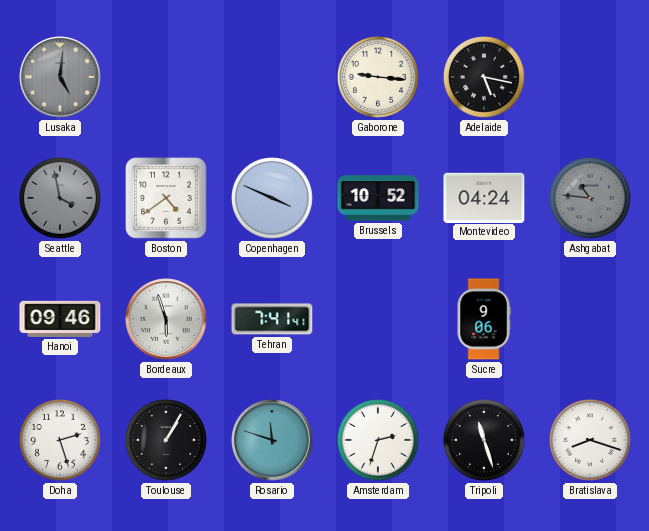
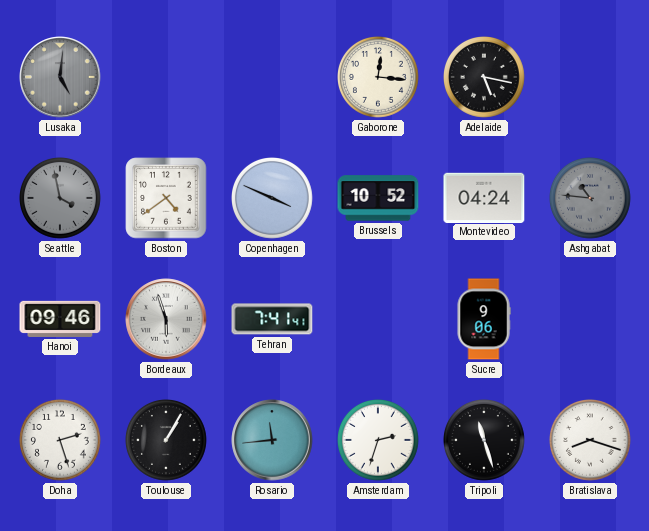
Gaborone: 9:16 -> 12:16 (379, 78)
Rosario: 11:48 -> 11:44 (272, 440)
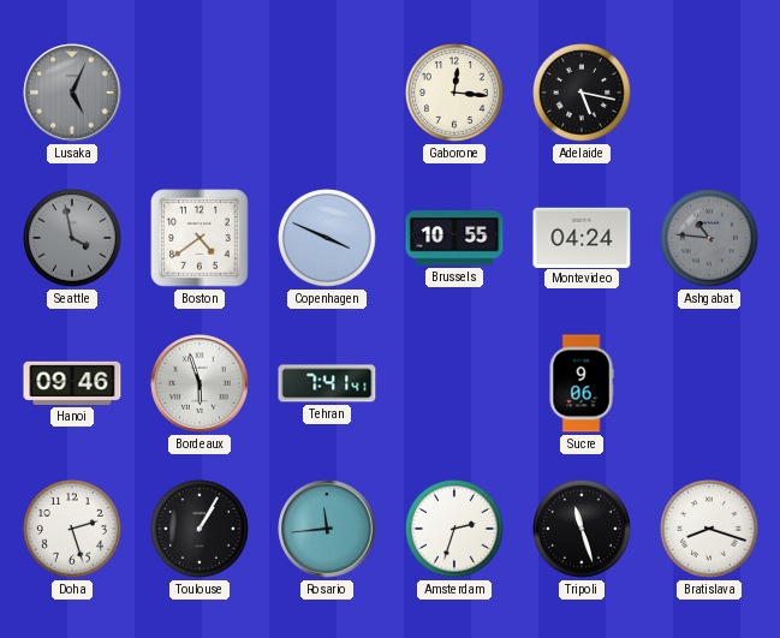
Lusaka: 5:01 -> 5:04 (72, 93)
Brussels: 10:52 -> 10:55 (454, 238)
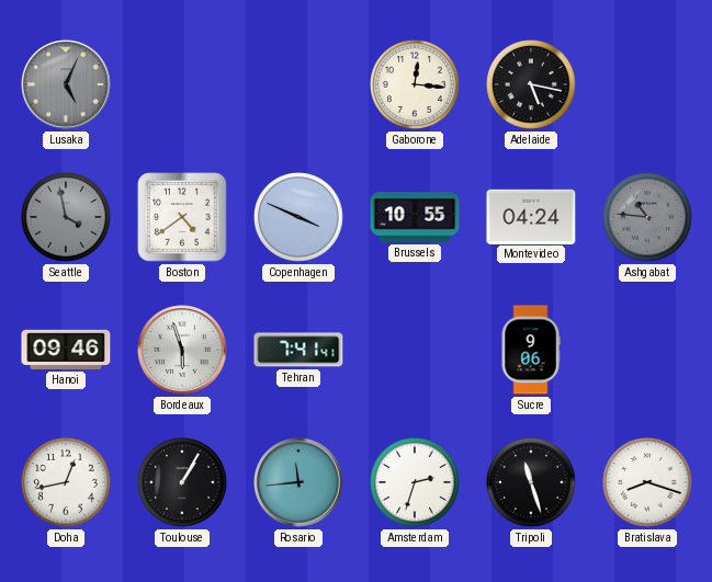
Doha: 2:27 -> 12:43 (67, 483)
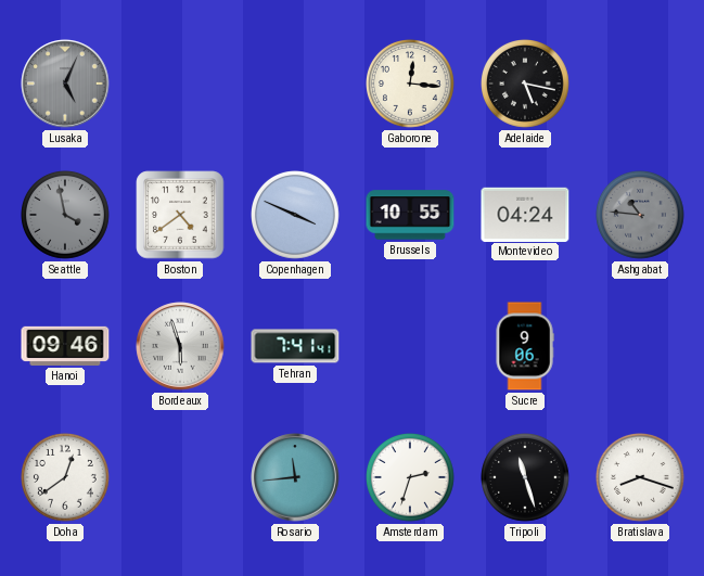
Doha: 12:43 -> 12:39 (66, 478)
Toulouse: 1:05 -> none (183, 483)
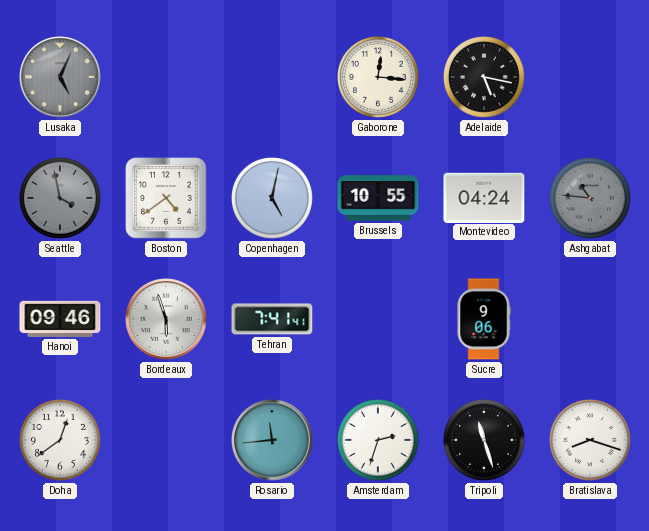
Copenhagen: 3:49 -> 5:02 (273, 199)
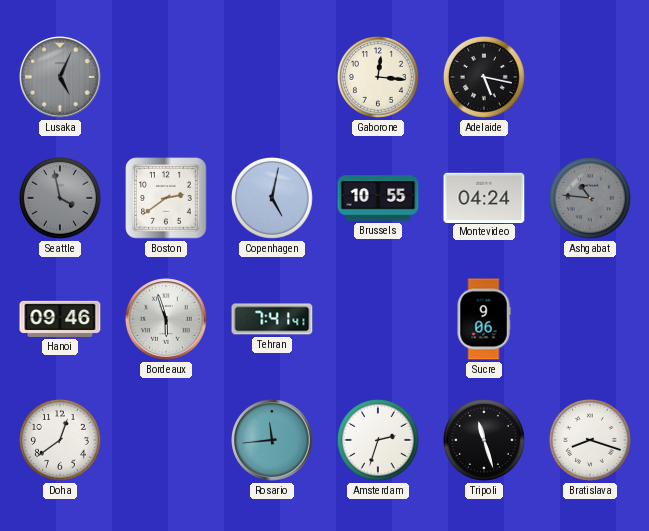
Boston: 4:39 -> 2:39 (166, 198)
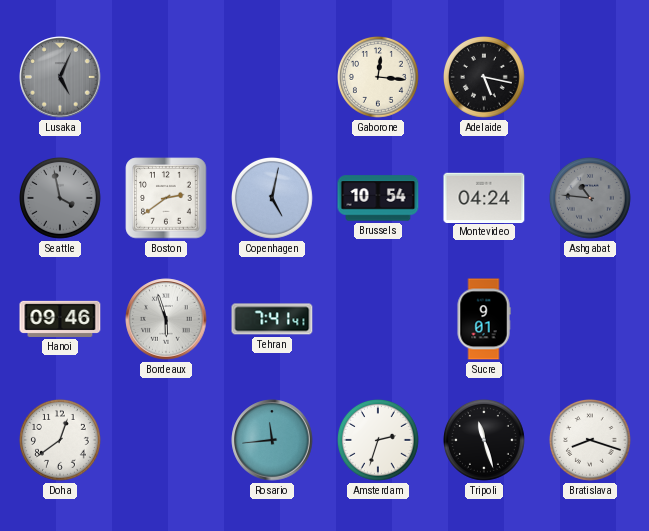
Brussels: 10:55 -> 10:54 (378, 198)
Sucre: 9:06 -> 9:01 (484, 319)
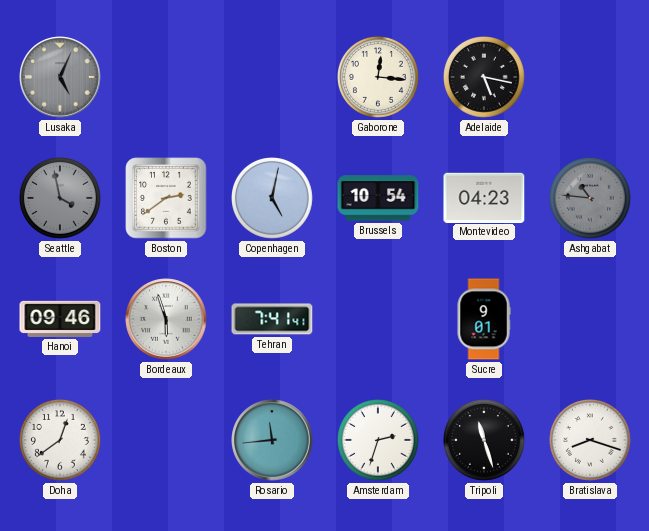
Montevideo: 04:24 -> 04:23 (484, 197)
